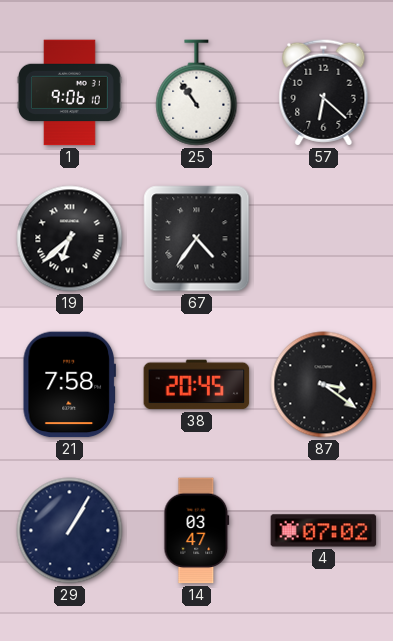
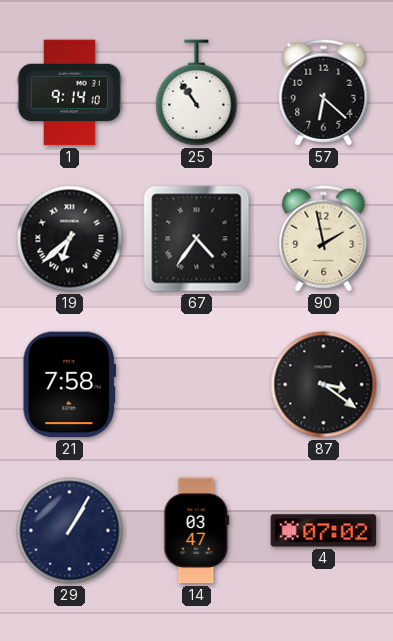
1: 9:06 -> 9:14 (69, 93)
90: none -> 1:58 (324, 239)
38: 20:45 -> none (197, 385)
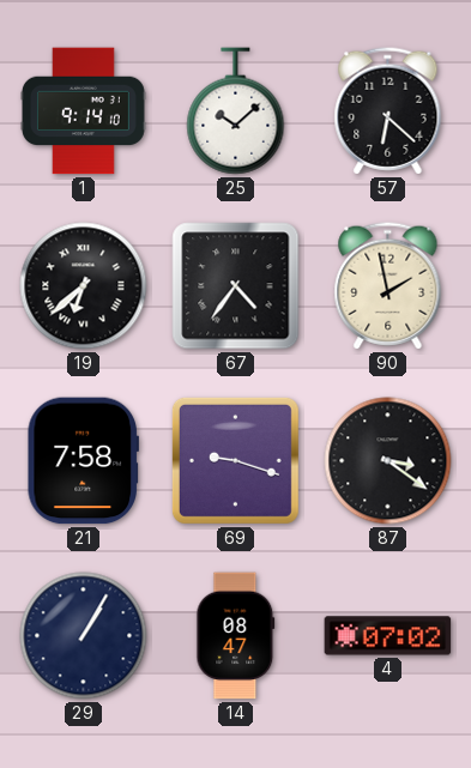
25: 10:54 -> 10:08 (236, 111)
69: none -> 9:18 (235, 460)
14: 03:47 -> 08:47 (236, 636)
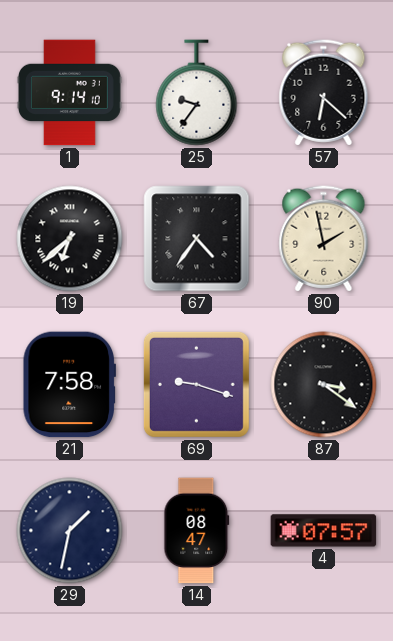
25: 10:08 -> 9:36 (197, 93)
29: 1:05 -> 1:32 (70, 531)
4: 07:02 -> 07:57 (324, 531)
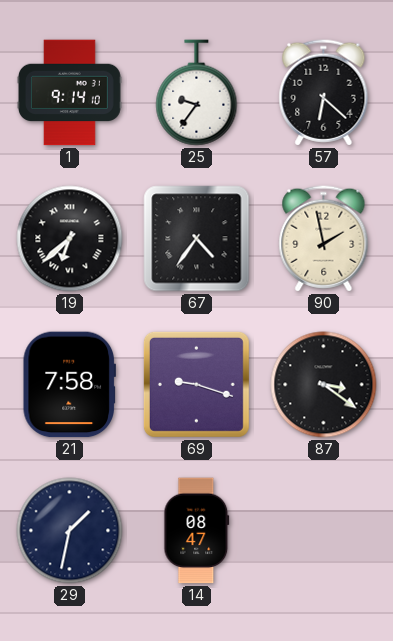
4: 07:57 -> none (324, 531)
